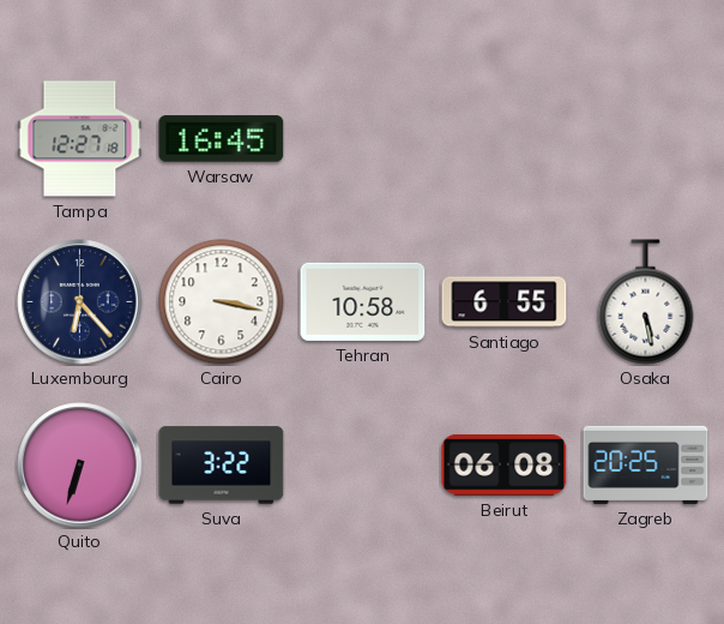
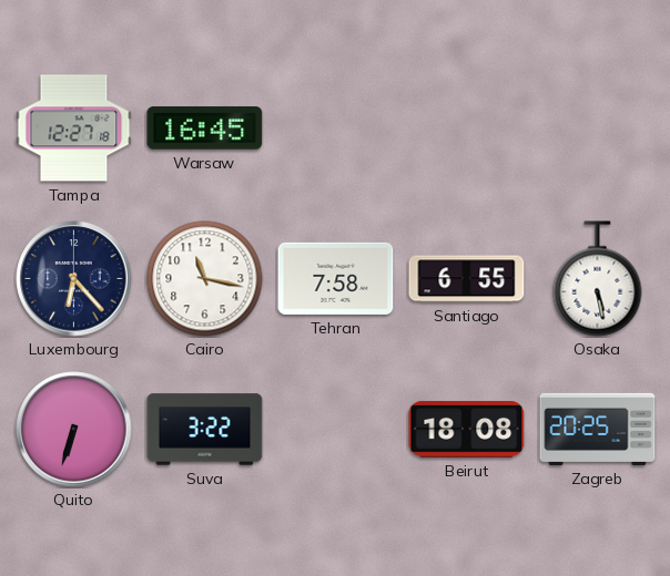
Cairo: 3:17 -> 11:17 (205, 279)
Tehran: 10:58 -> 7:58 (336, 278)
Beirut: 06:08 -> 18:08 (467, 430)
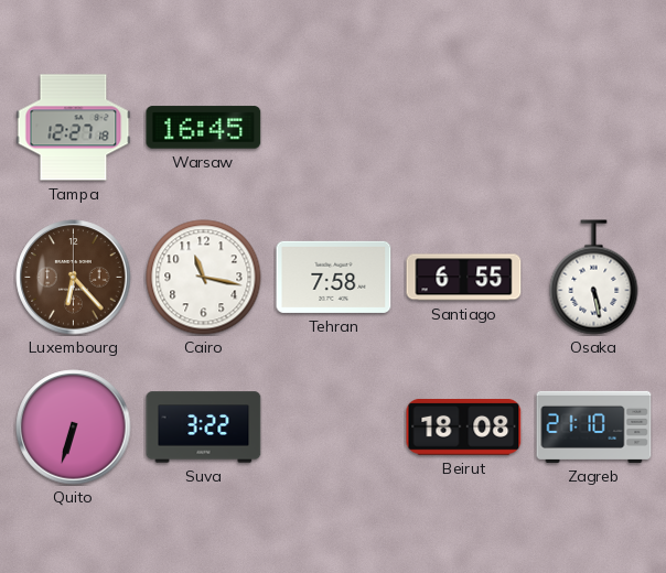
Luxembourg dial: navy -> brown (74, 278)
Zagreb: 20:25 -> 21:10 (594, 426)
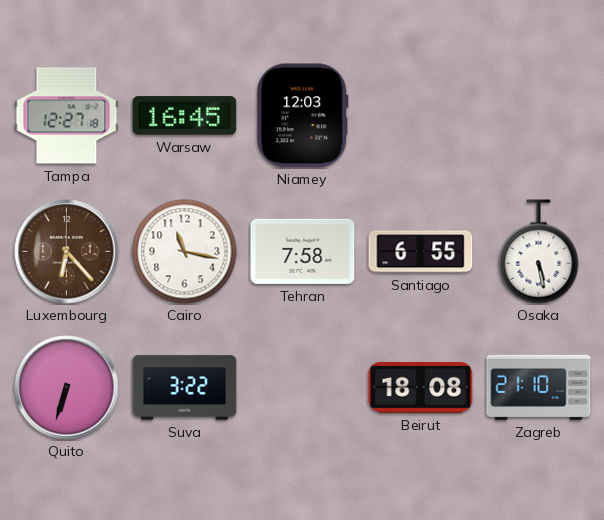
Niamey: none -> 12:03 (303, 116)
